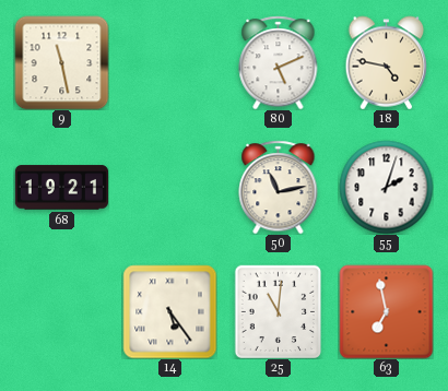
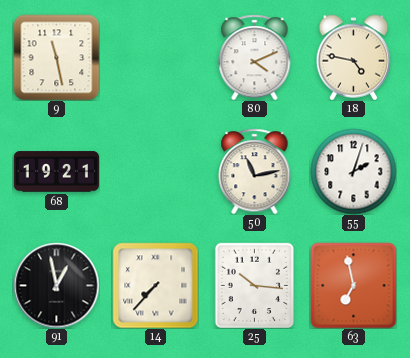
80: 5:11 -> 4:11 (255, 57)
91: none -> 12:58 (56, 285)
14: 5:24 -> 7:37 (155, 285)
25: 11:01 -> 10:16 (254, 285)
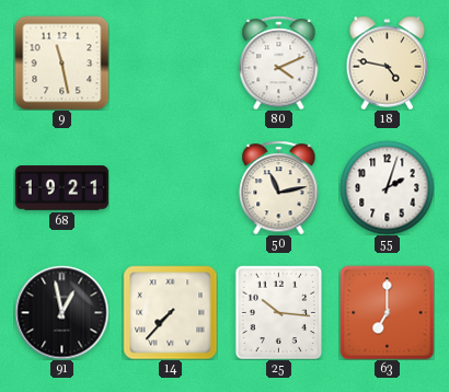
63: 6:58 -> 7:00 (387, 312)
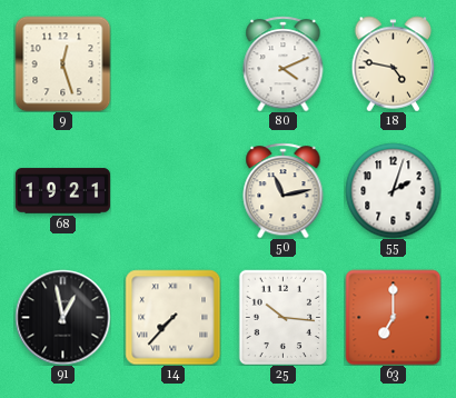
9: 11:28 -> 12:27 (62, 63)
